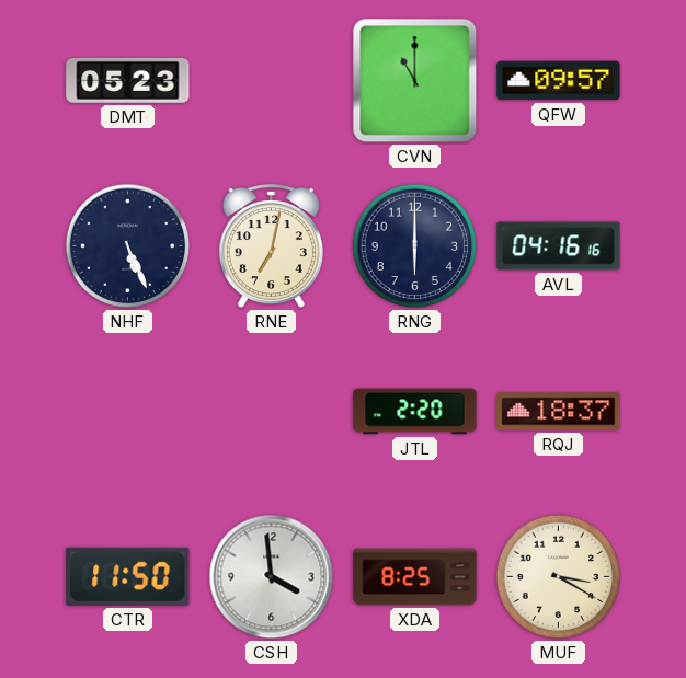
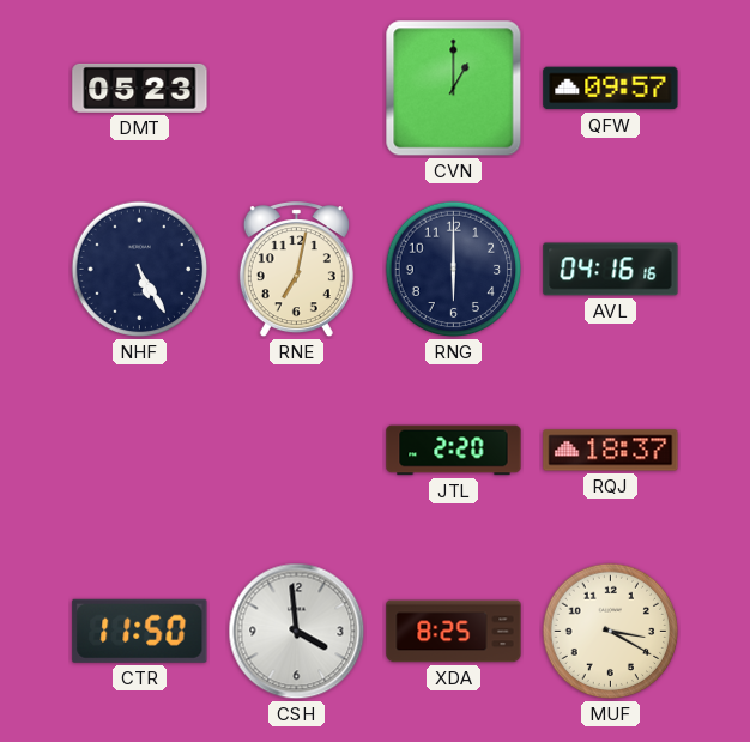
CVN: 11:00 -> 1:00 (454, 89)
NHF: 5:26 -> 5:25 (140, 270)
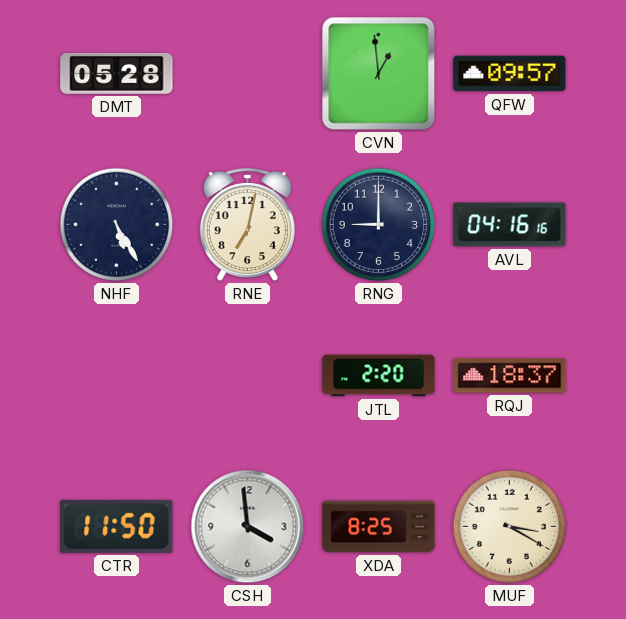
DMT: 05:23 -> 05:28 (117, 73)
CVN: 1:00 -> 12:59 (379, 74)
RNG: 6:00 -> 9:00 (379, 225)
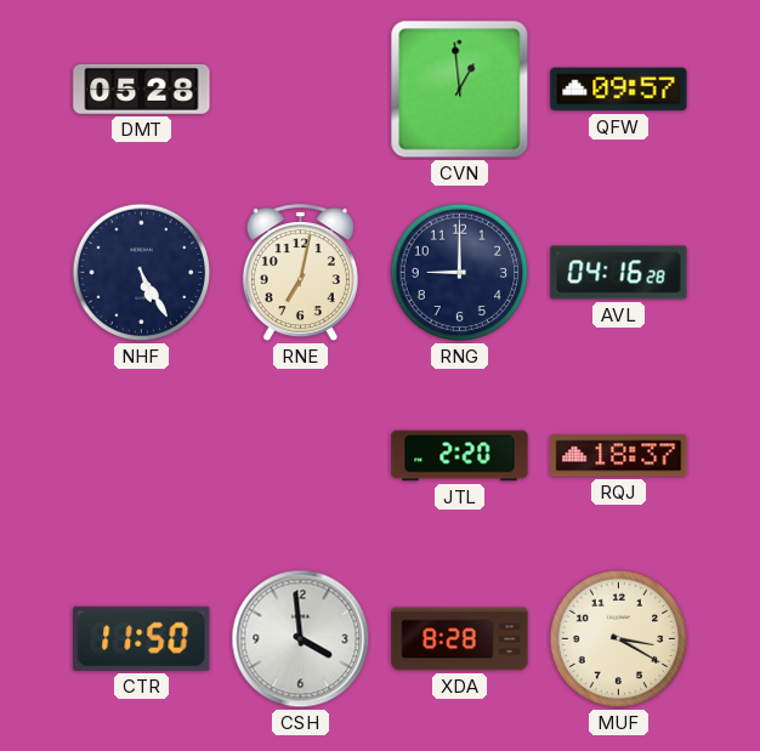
AVL: 04:16:16 -> 04:16:28 (619, 273)
XDA: 8:25 -> 8:28 (460, 639)
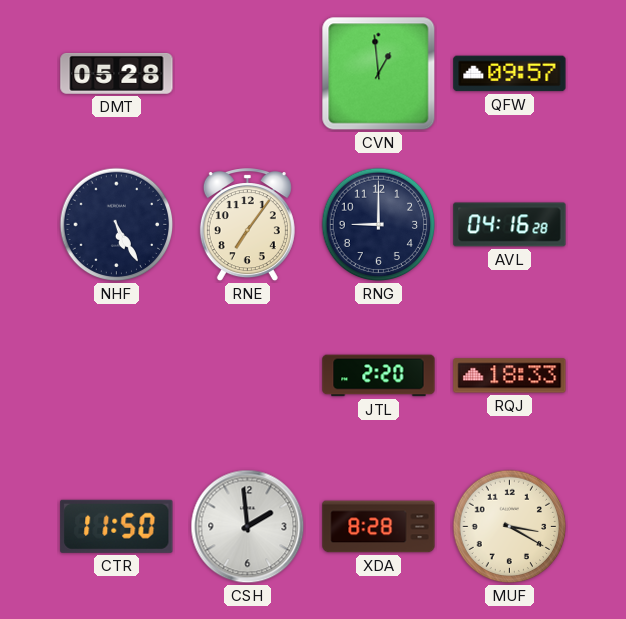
RNE: 7:02 -> 7:06 (247, 225)
RQJ: 18:37 -> 18:33 (510, 376)
CSH: 3:59 -> 1:59 (248, 527)
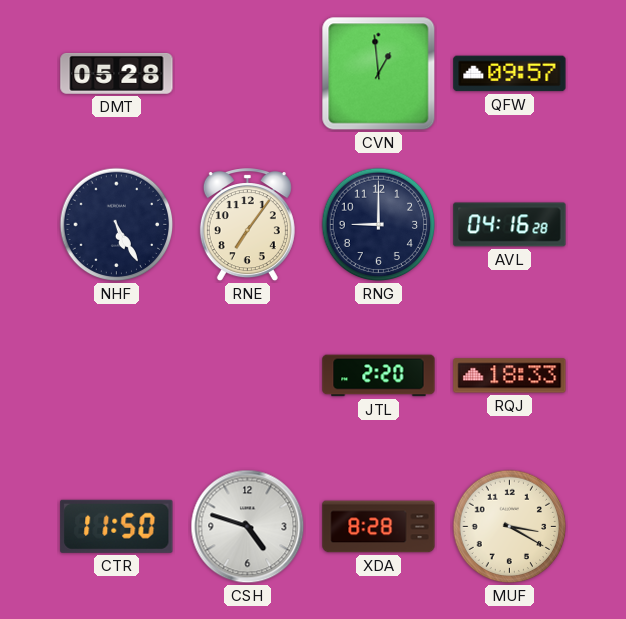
CSH: 1:59 -> 4:48 (248, 527)
